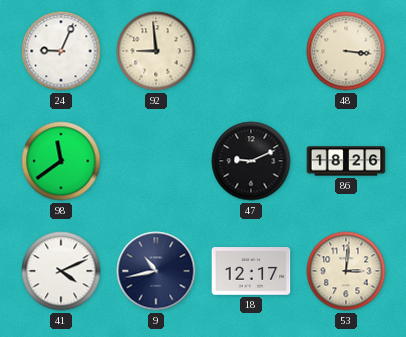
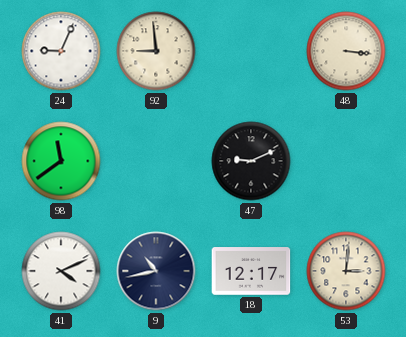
86: 18:26 -> none (346, 161)
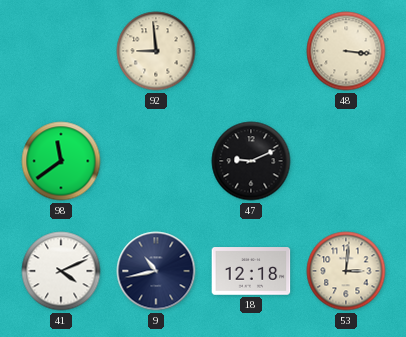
24: 9:04 -> none (61, 51)
18: 12:17 -> 12:18 (251, 271)
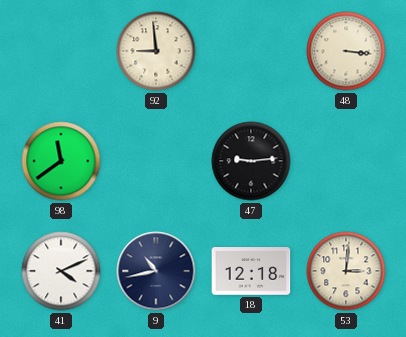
47: 9:11 -> 9:14 (251, 161)
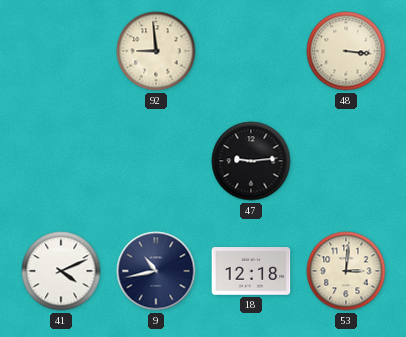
98: 11:39 -> none (61, 161)
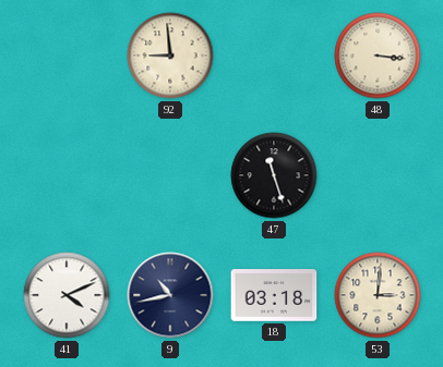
47: 9:14 -> 11:27 (274, 175)
18: 12:18 -> 03:18 (274, 295)
